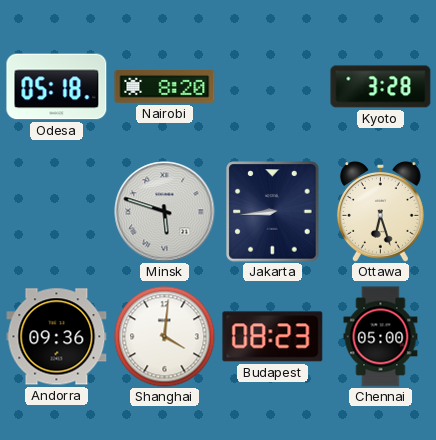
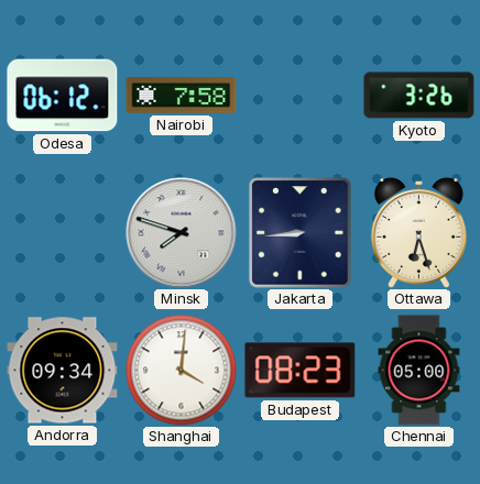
Odesa: 05:18 -> 06:12 (63, 96)
Nairobi: 8:20 -> 7:58 (182, 96)
Kyoto: 3:28 -> 3:26 (419, 96)
Minsk: 5:48 -> 7:48 (182, 233)
Andorra: 09:36 -> 09:34 (63, 371)
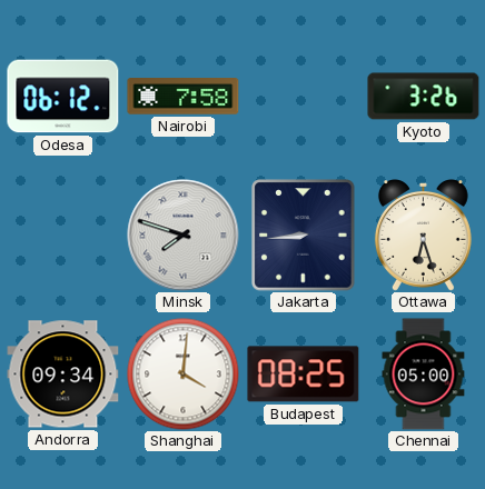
Budapest: 08:23 -> 08:25 (304, 375)
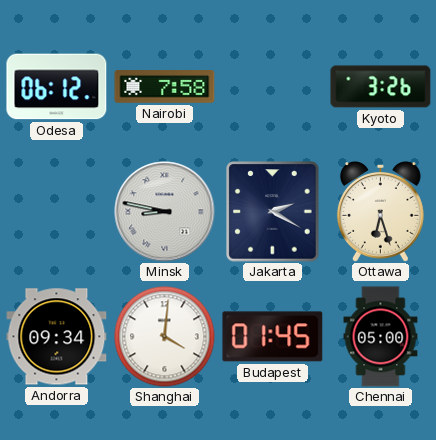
Minsk: 7:48 -> 8:47 (165, 212)
Jakarta: 8:44 -> 2:20 (273, 212)
Budapest: 08:25 -> 01:45 (273, 337)
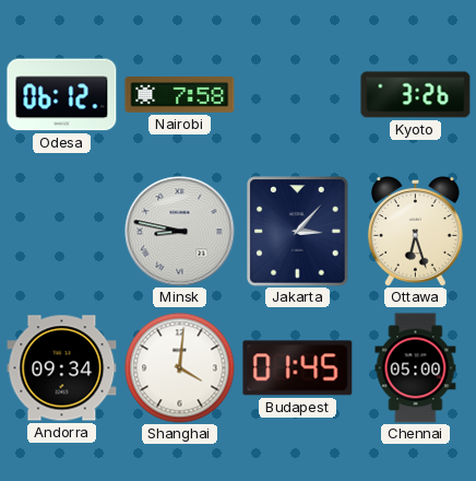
Jakarta: 2:20 -> 3:07 (298, 232)
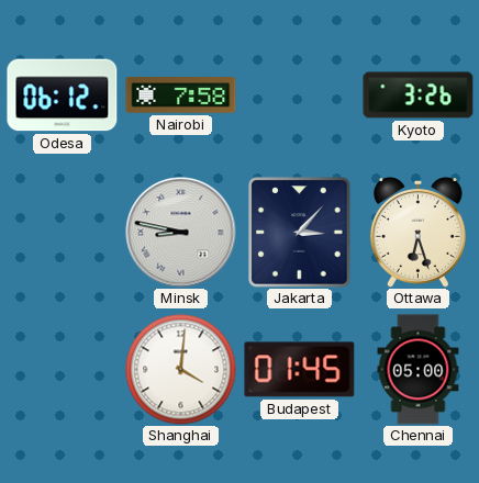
Andorra: 09:34 -> none (62, 368)
